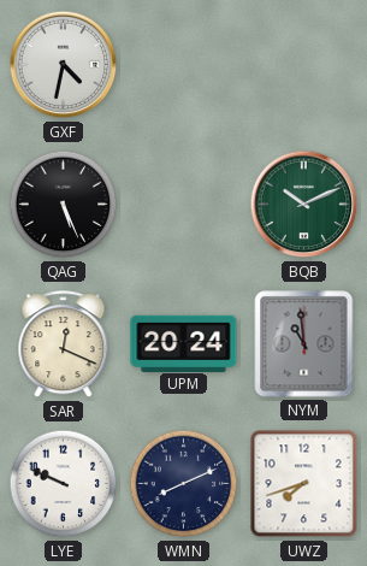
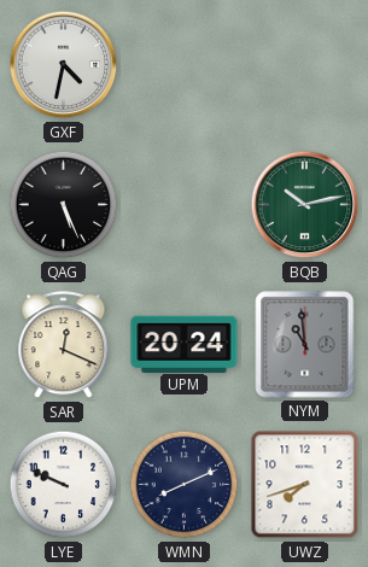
BQB: 10:11 -> 10:13 (305, 205)
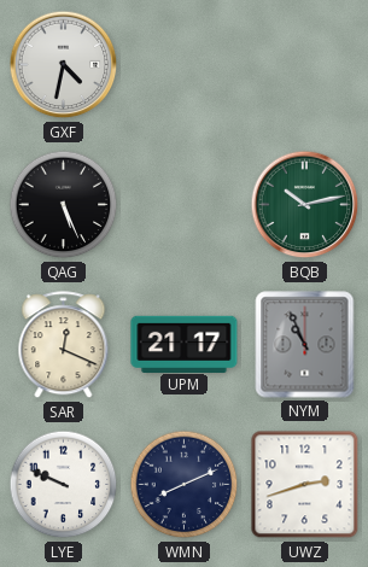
UPM: 20:24 -> 21:17 (185, 344)
NYM: 10:59 -> 10:56 (305, 345)
UWZ: 7:42 -> 2:42 (305, 485)
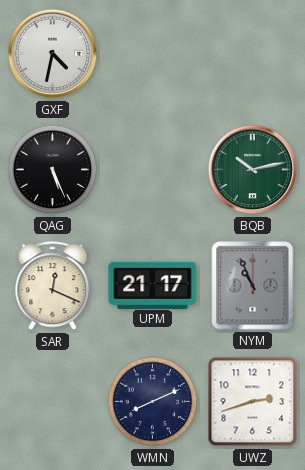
LYE: 9:49 -> none (64, 485)
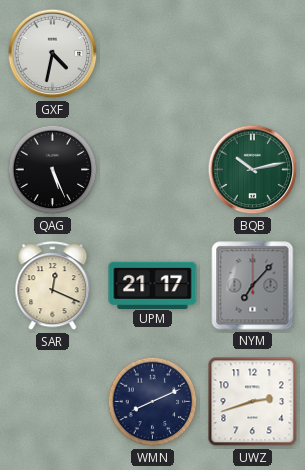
NYM: 10:56 -> 7:07 (253, 286)
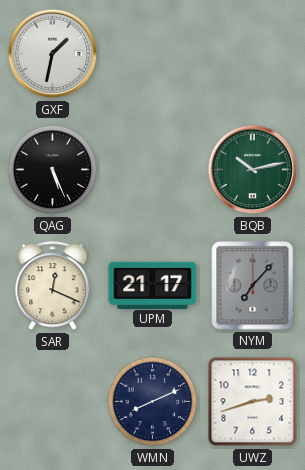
GXF: 4:32 -> 1:32 (53, 54)
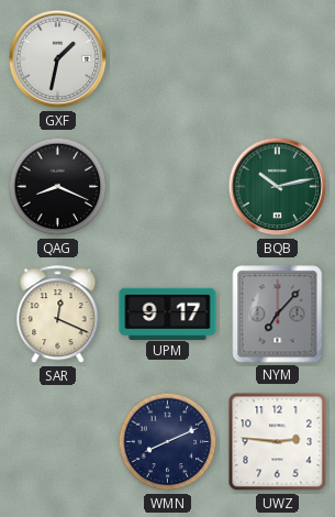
QAG: 5:26 -> 8:19 (58, 187)
UPM: 21:17 -> 9:17 (168, 313)
UWZ: 2:42 -> 2:46 (278, 442)
